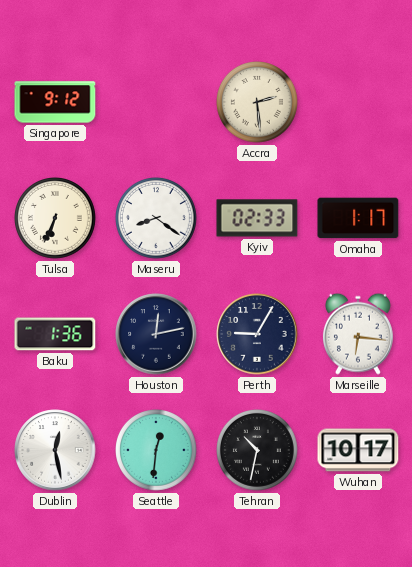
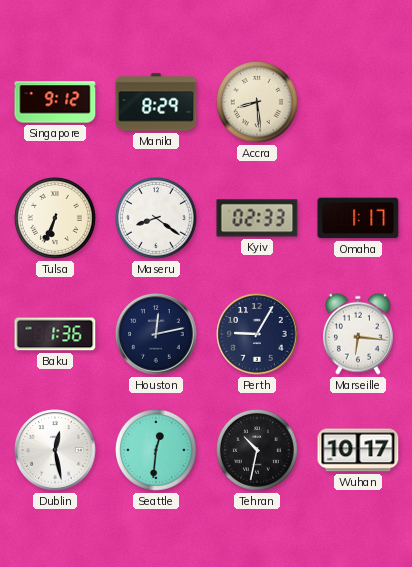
Manila: none -> 8:29 (156, 102)
Accra: 2:29 -> 8:29 (258, 103)
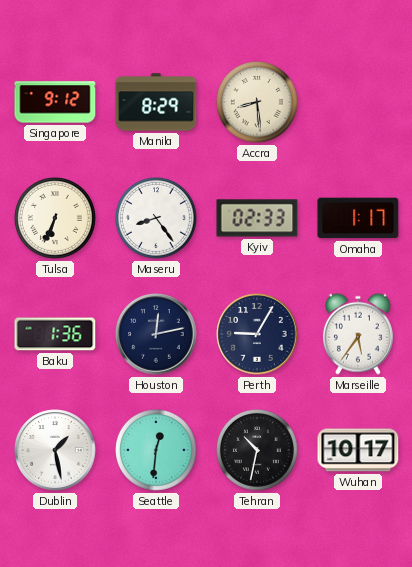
Maseru: 8:21 -> 8:24 (157, 219)
Marseille: 6:16 -> 5:36 (358, 334)
Dublin: 12:28 -> 1:28 (55, 450)
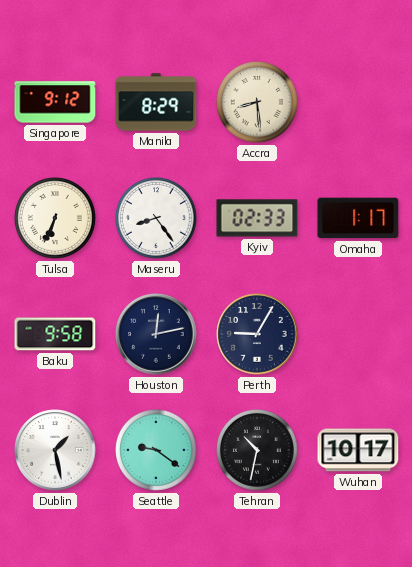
Baku: 1:36 -> 9:58 (55, 334)
Marseille: 5:36 -> none (358, 334)
Seattle: 12:31 -> 9:21 (157, 451)
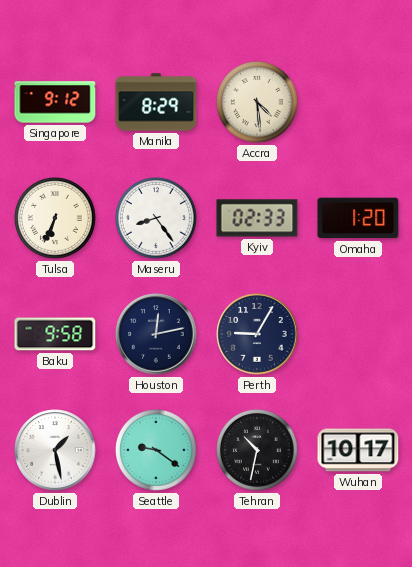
Accra: 8:29 -> 4:29 (258, 103)
Omaha: 1:17 -> 1:20 (358, 218)
